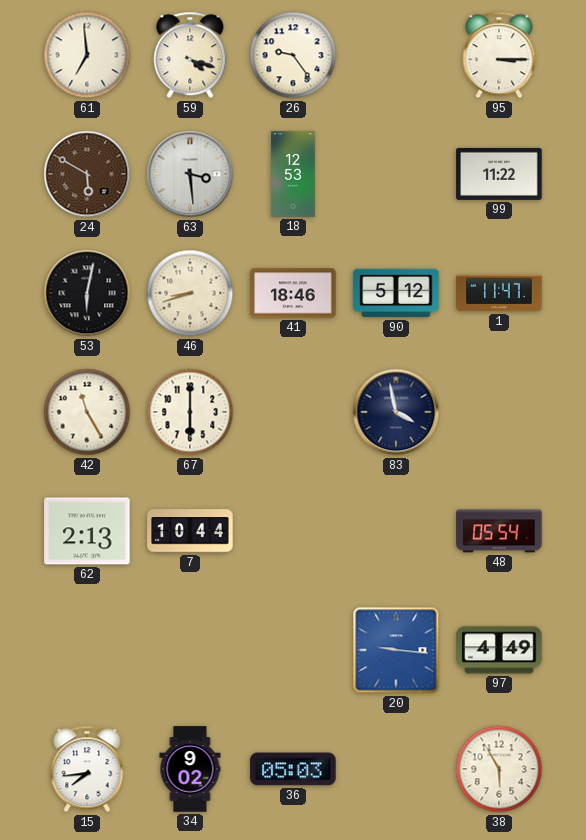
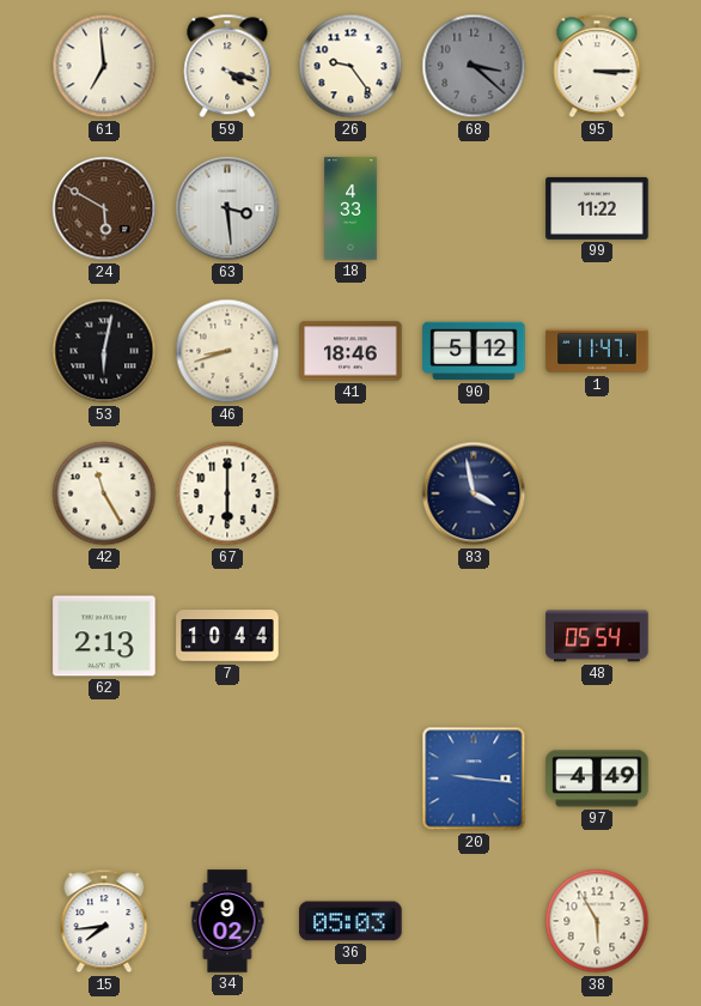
68: none -> 3:22 (474, 66)
18: 12:53 -> 4:33 (350, 208)
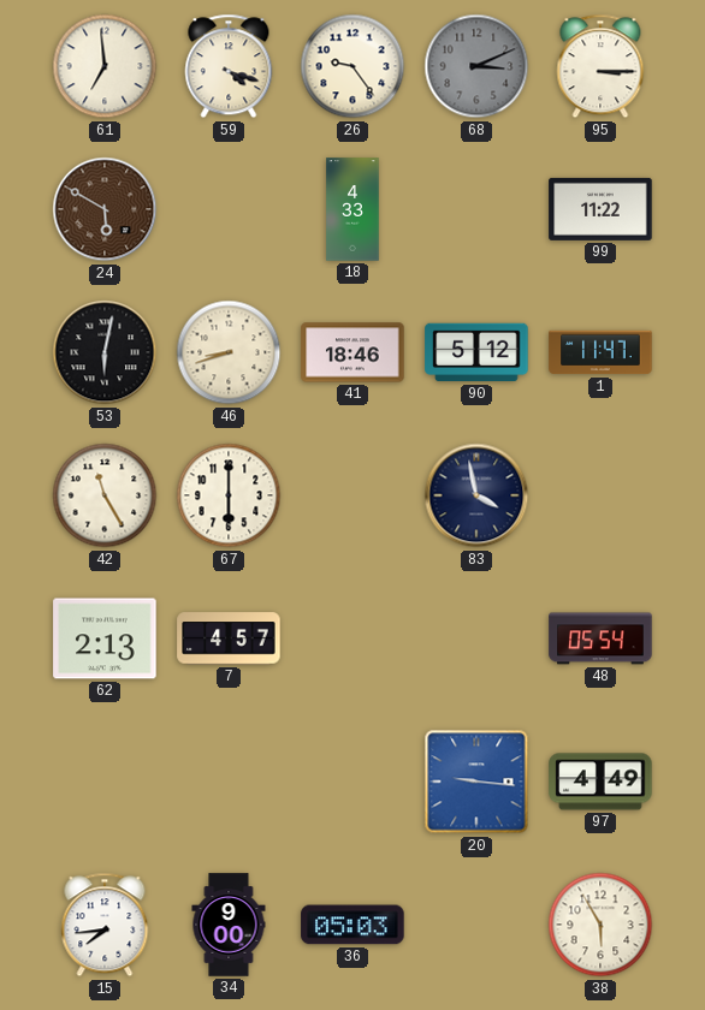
68: 3:22 -> 3:11 (476, 66)
63: 3:29 -> none (227, 208)
7: 10:44 -> 4:57 (229, 638)
34: 9:02 -> 9:00 (229, 925)
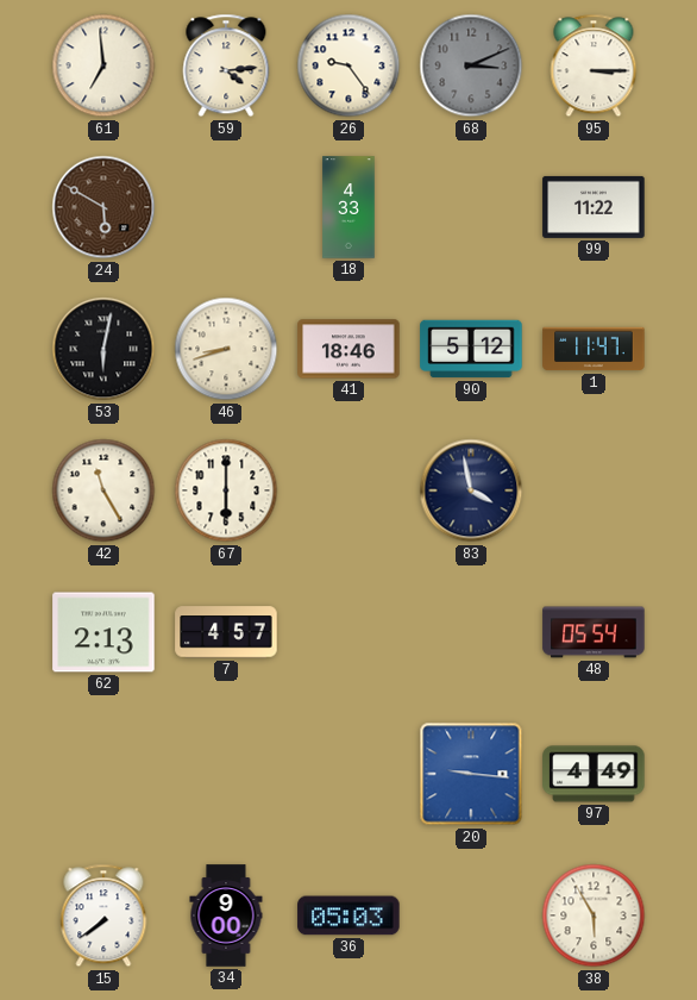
59: 4:18 -> 4:14 (226, 65)
15: 7:44 -> 7:39 (103, 915)
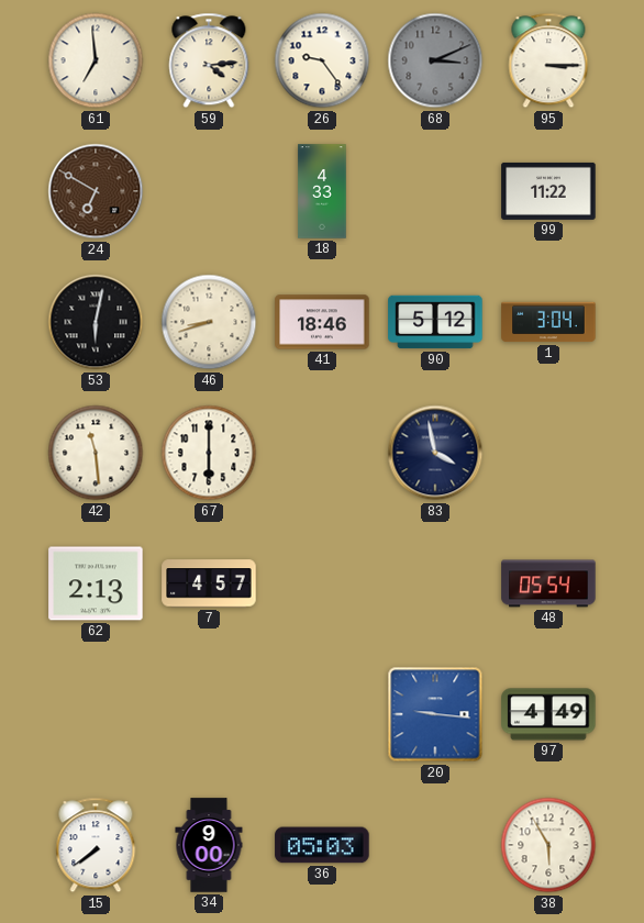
24: 5:50 -> 6:50 (96, 191)
1: 11:47 -> 3:04 (548, 322)
42: 11:25 -> 11:29 (96, 453)
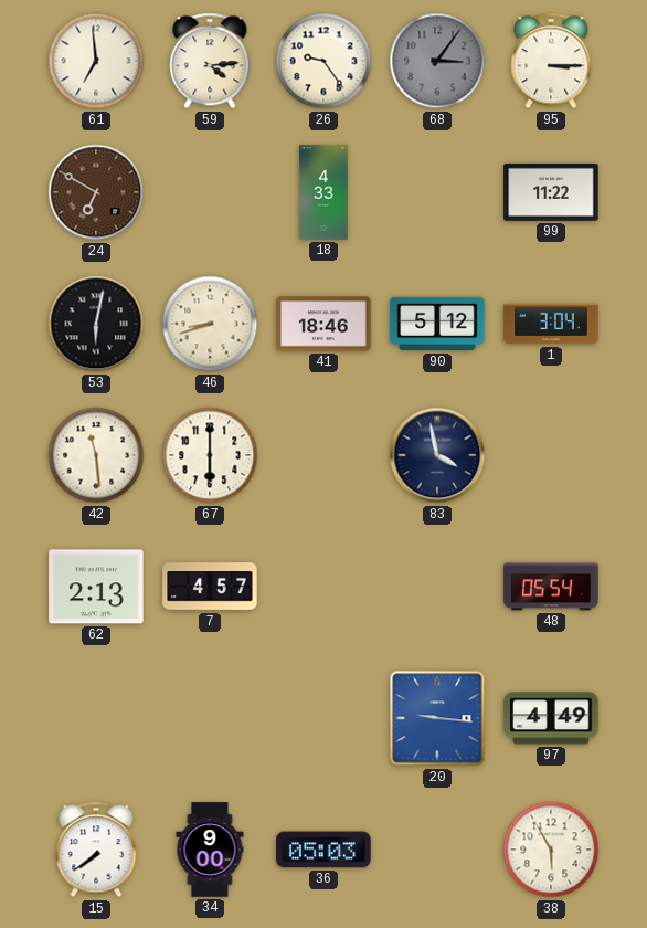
68: 3:11 -> 3:06 (437, 61)
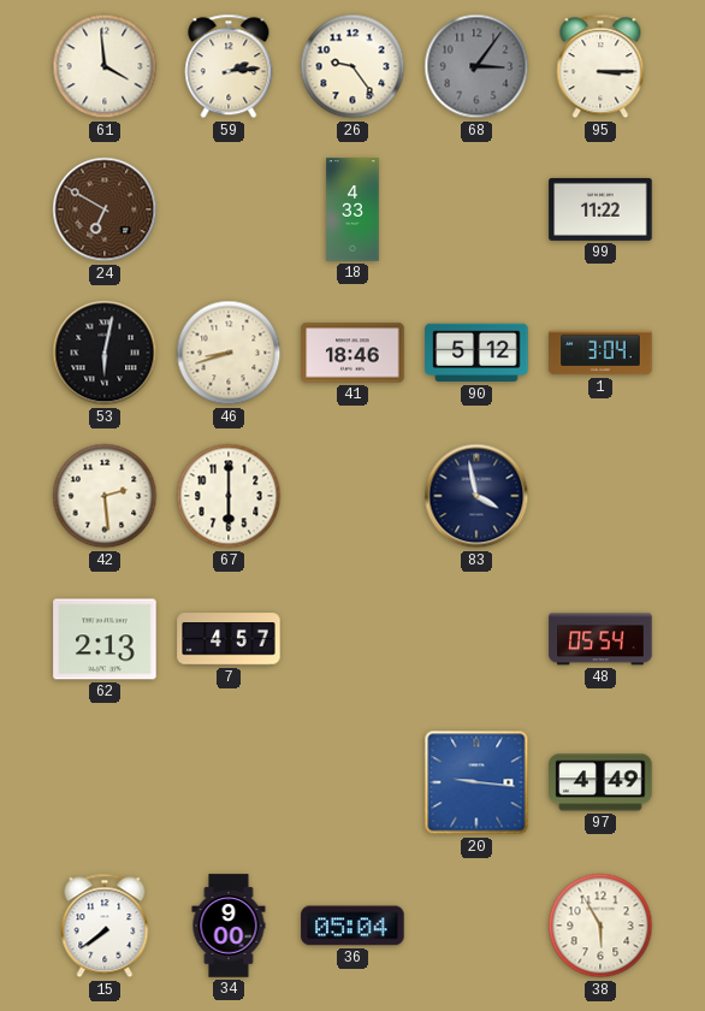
61: 6:59 -> 3:59 (105, 66)
59: 4:14 -> 2:14 (229, 66)
42: 11:29 -> 2:29 (105, 496)
36: 05:03 -> 05:04 (352, 926)
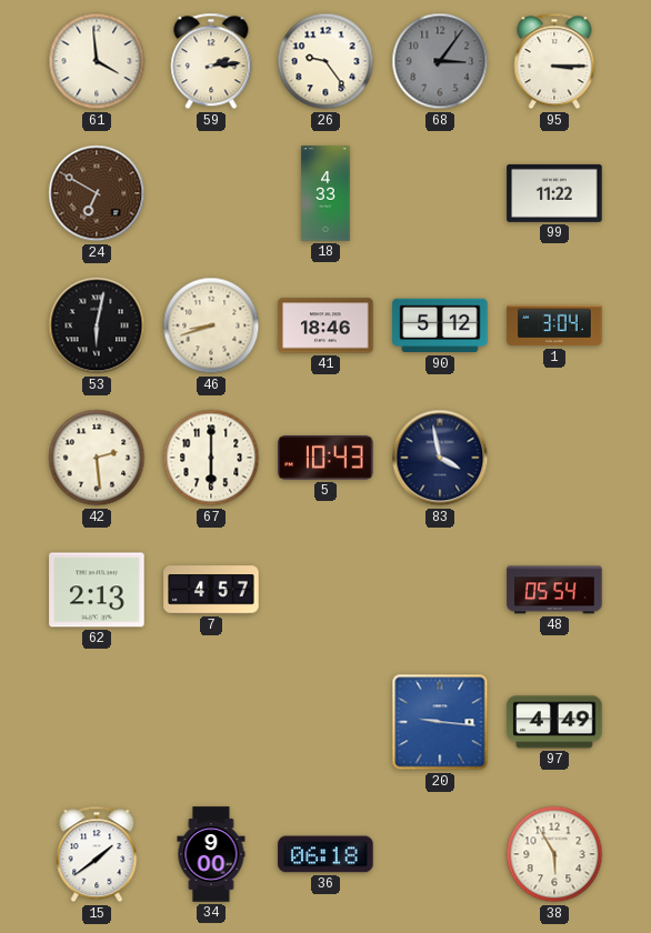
5: none -> 10:43 (325, 458)
15: 7:39 -> 1:39 (97, 854)
36: 05:04 -> 06:18 (325, 854)
